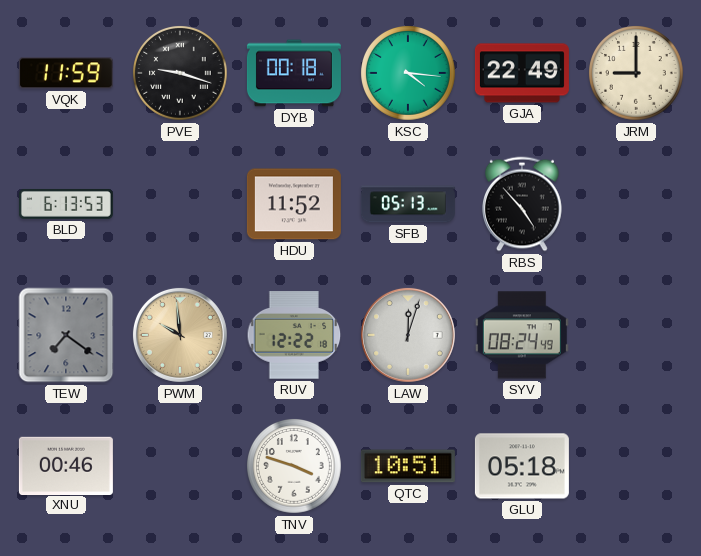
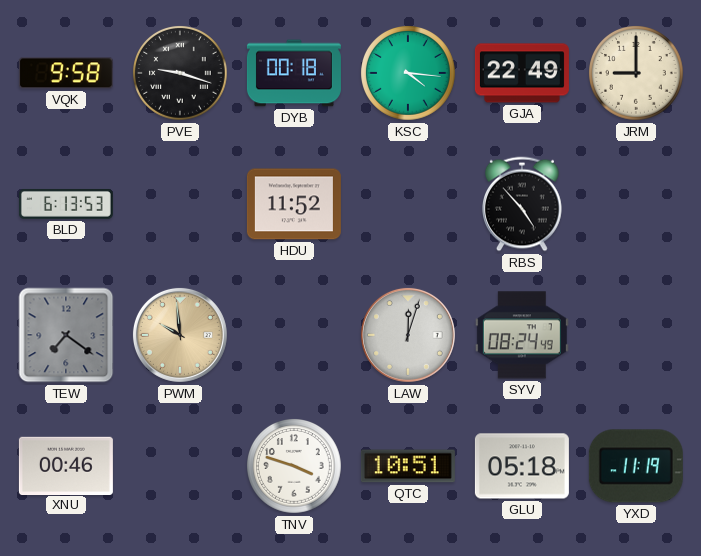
VQK: 11:59 -> 9:58 (66, 73)
SFB: 05:13 -> none (408, 204)
RUV: 12:22 -> none (294, 335)
YXD: none -> 11:19 (636, 466)
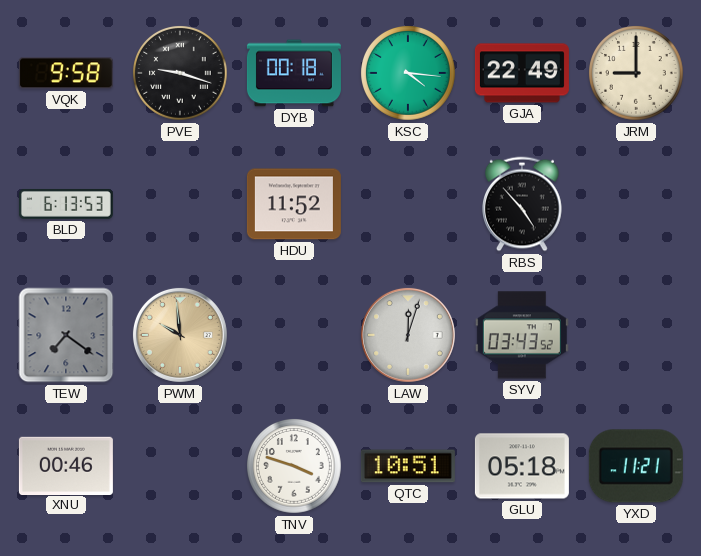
SYV: 08:24 -> 03:43 (522, 335)
YXD: 11:19 -> 11:21 (636, 466)
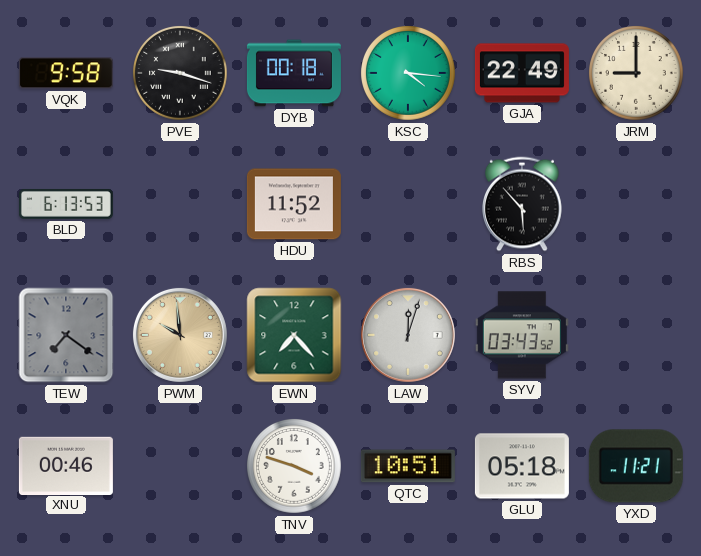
RBS: 4:53 -> 5:53 (523, 204)
EWN: none -> 7:23 (294, 335)
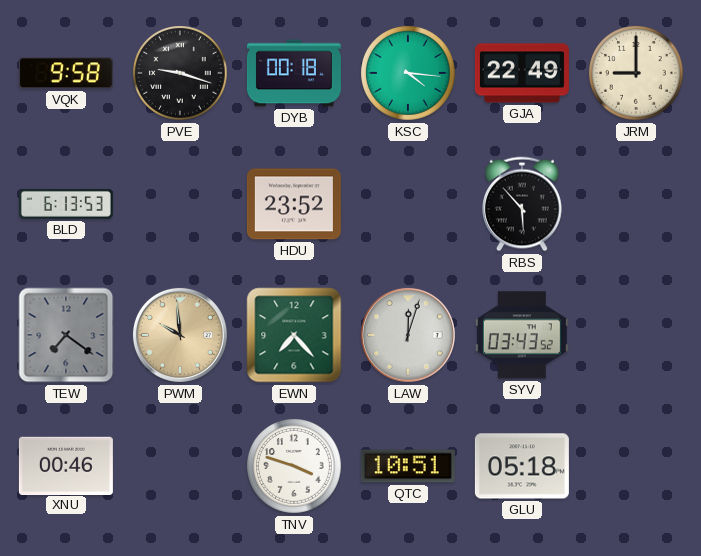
HDU: 11:52 -> 23:52 (294, 204)
YXD: 11:21 -> none (636, 466)
